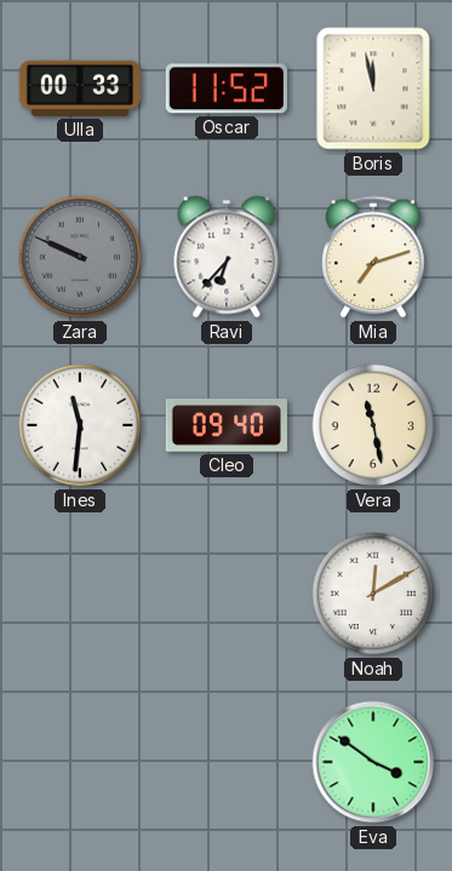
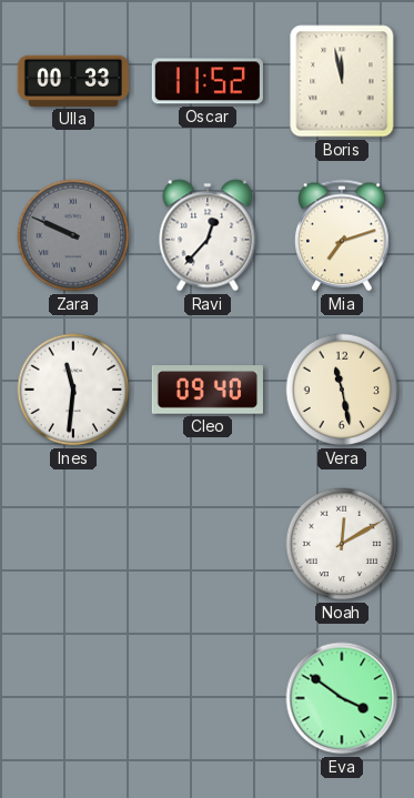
Ravi: 6:37 -> 12:37 (208, 235)
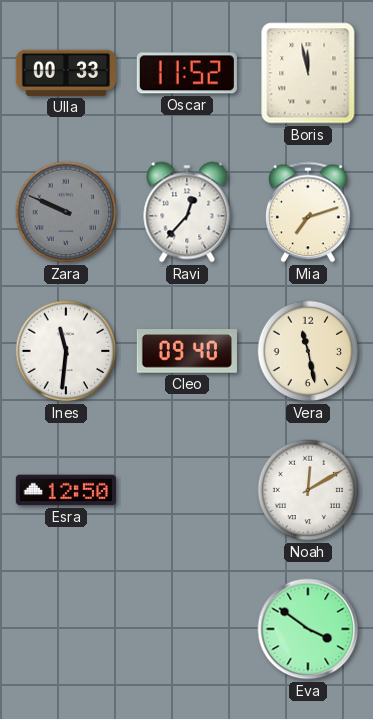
Esra: none -> 12:50 (65, 490)
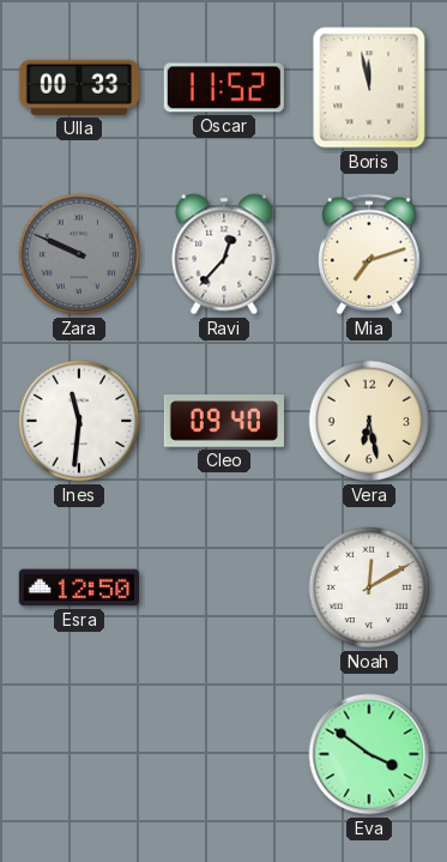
Vera: 11:28 -> 6:28 (369, 421)
